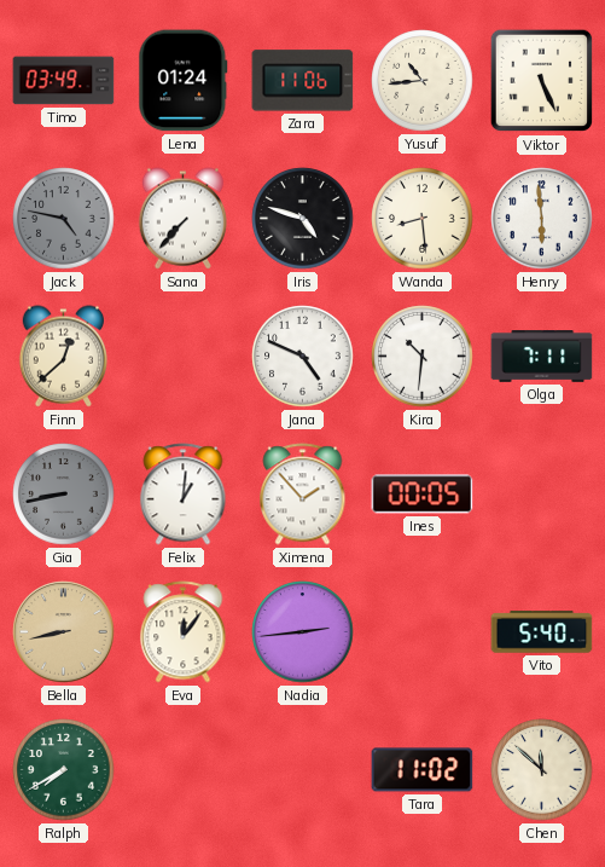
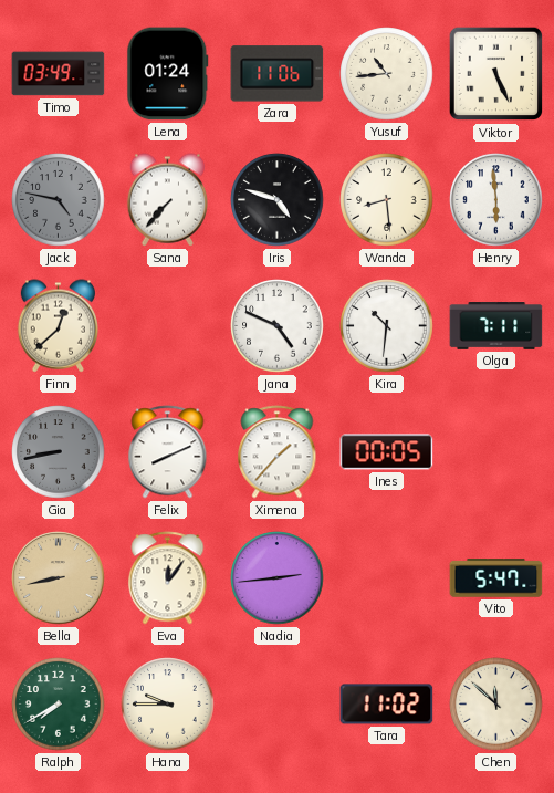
Felix: 1:01 -> 8:11 (168, 452)
Ximena: 1:53 -> 1:37 (278, 452)
Vito: 5:40 -> 5:47 (496, 578)
Hana: none -> 9:45 (168, 705)
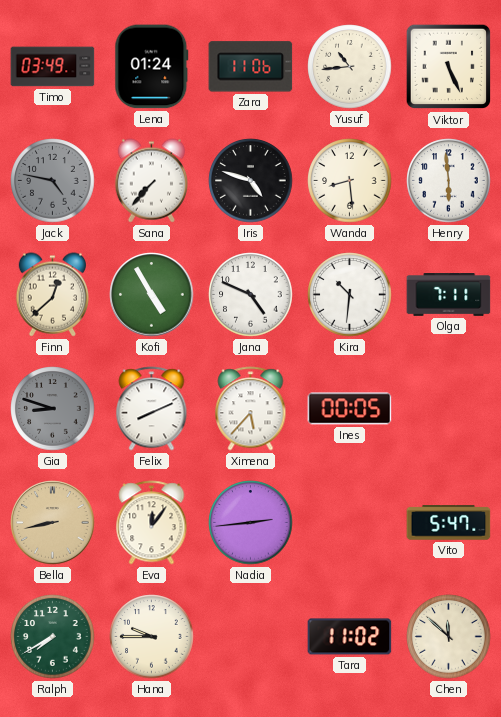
Kofi: none -> 4:55 (152, 295)
Gia: 8:43 -> 8:48 (53, 409)
Ximena: 1:37 -> 5:37 (251, 409)
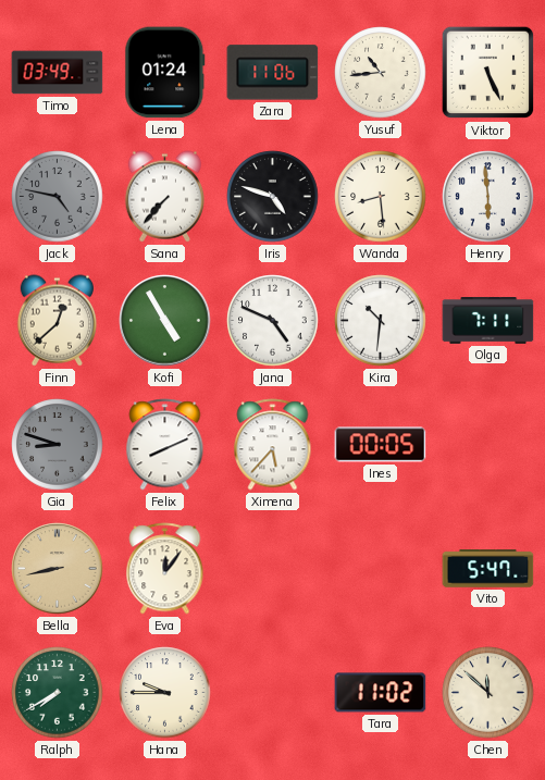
Nadia: 2:44 -> none (251, 523)
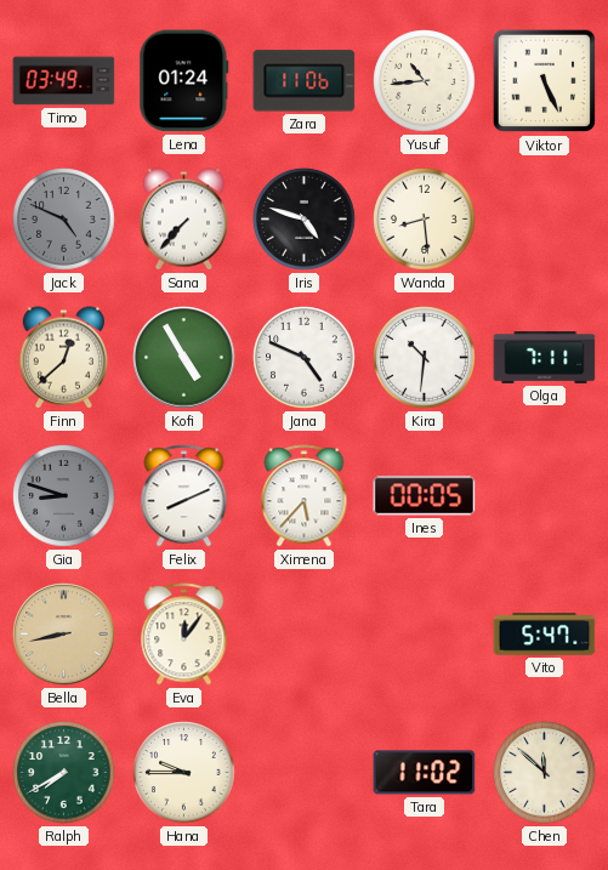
Jack: 4:47 -> 4:49 (64, 220)
Henry: 5:59 -> none (488, 197)
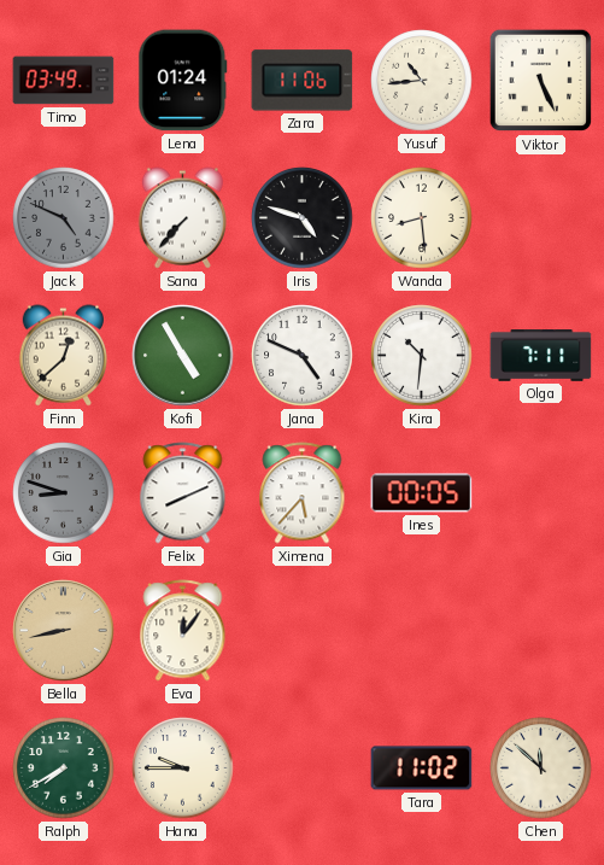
Vito: 5:47 -> none (545, 635)
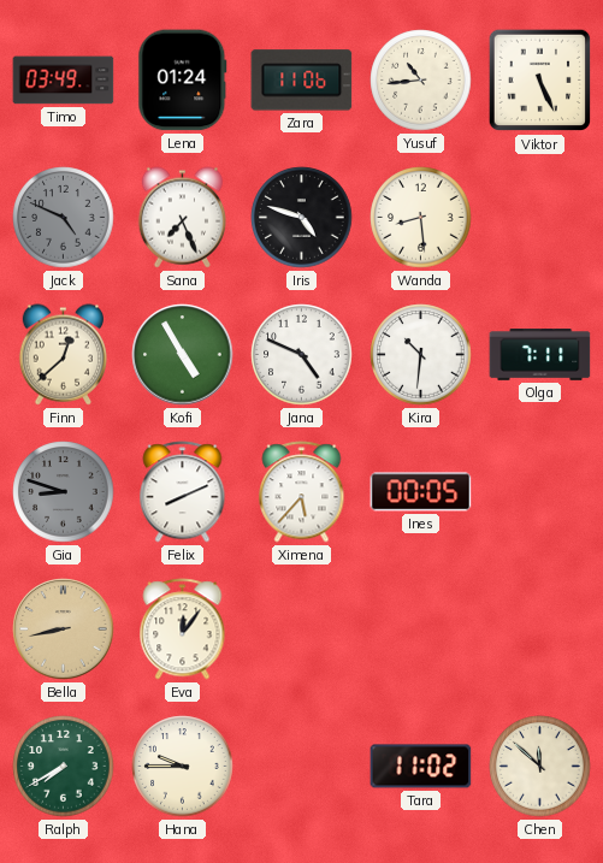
Sana: 7:37 -> 7:26 (182, 218)
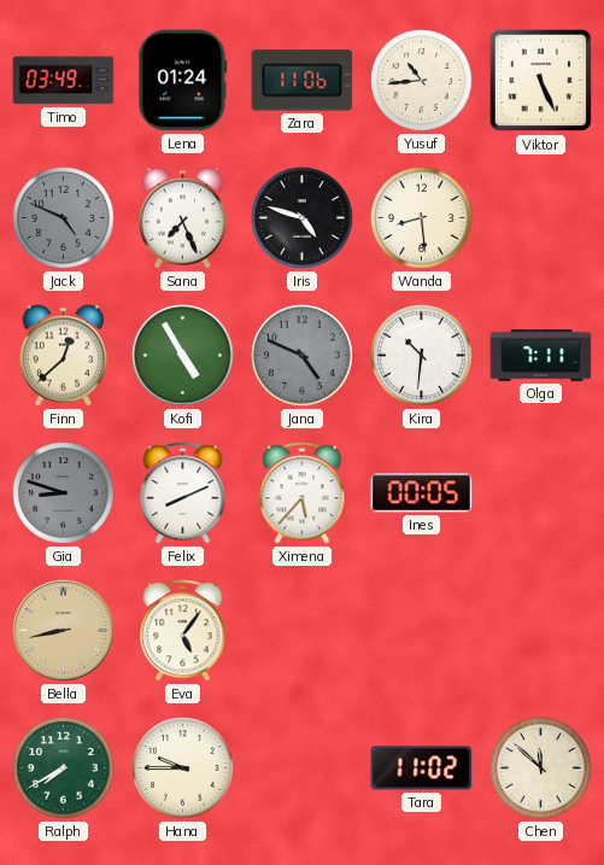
Jana dial: white -> grey (303, 356)
Eva: 12:06 -> 5:06 (183, 631)
